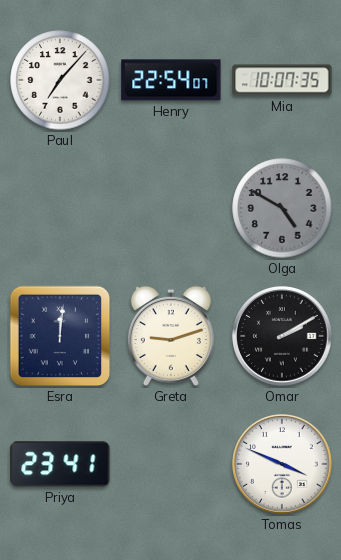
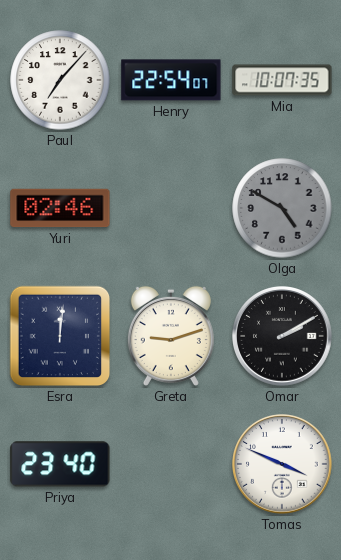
Yuri: none -> 02:46 (60, 208)
Priya: 23:41 -> 23:40 (60, 464)
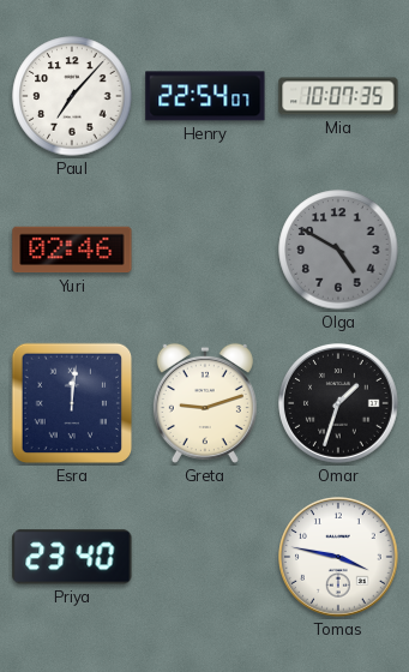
Omar: 2:10 -> 1:33 (339, 404)
Tomas: 3:49 -> 3:47 (339, 558)
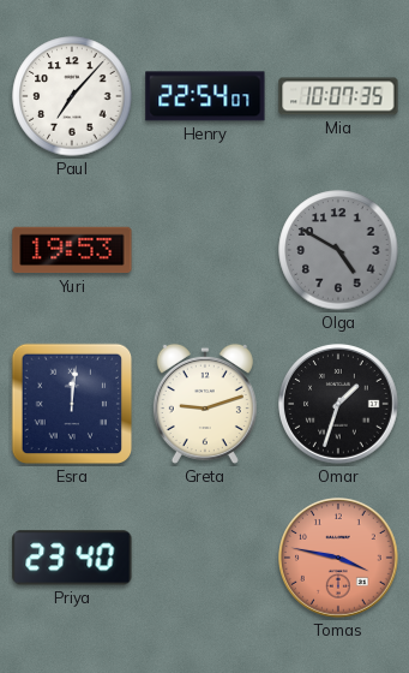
Yuri: 02:46 -> 19:53 (72, 250)
Tomas dial: white -> salmon (339, 559)
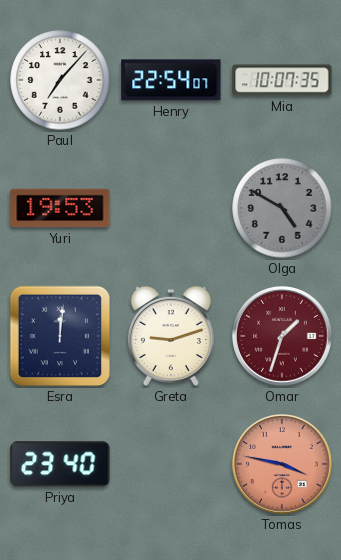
Omar dial: black -> burgundy (283, 337)
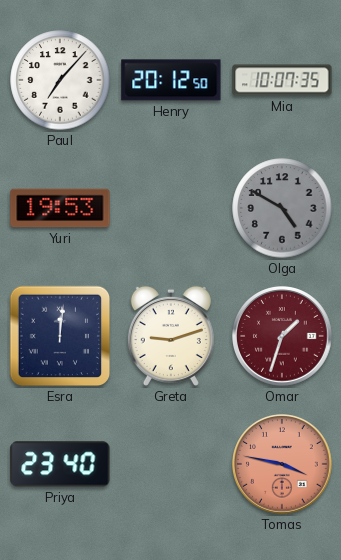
Henry: 22:54 -> 20:12 (171, 80)
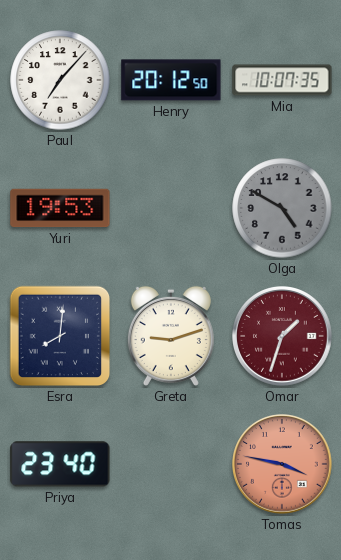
Esra: 12:01 -> 8:01 (60, 336)
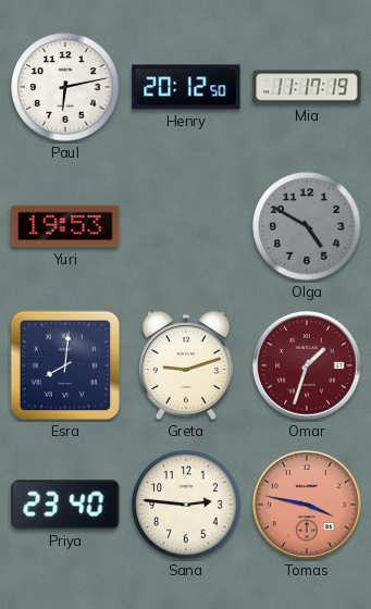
Paul: 7:07 -> 6:13 (65, 87)
Mia: 10:07 -> 11:17 (307, 87)
Sana: none -> 2:46 (186, 505)
